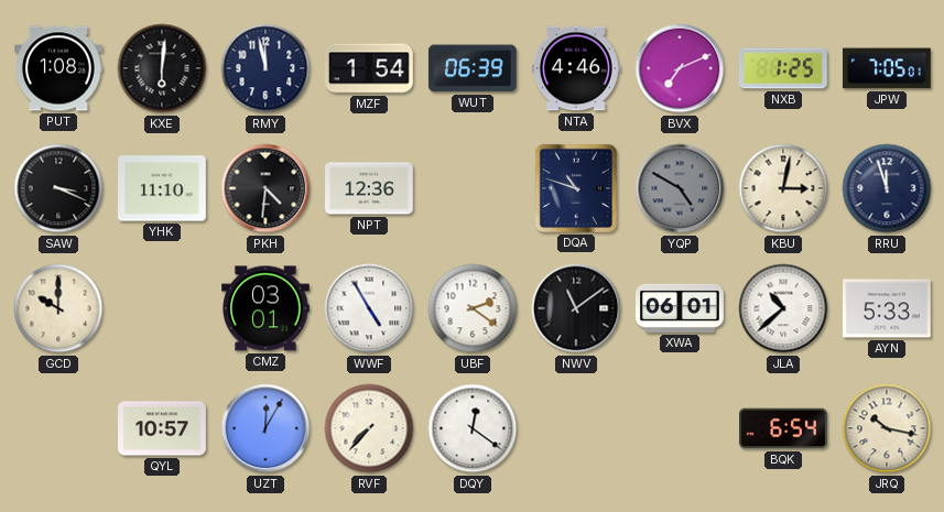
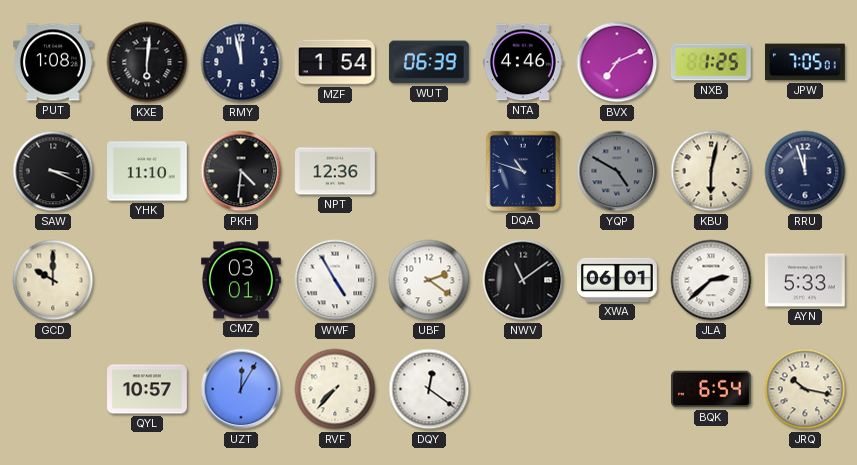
KBU: 3:02 -> 6:02 (711, 171)
JLA: 10:38 -> 2:38 (711, 280)
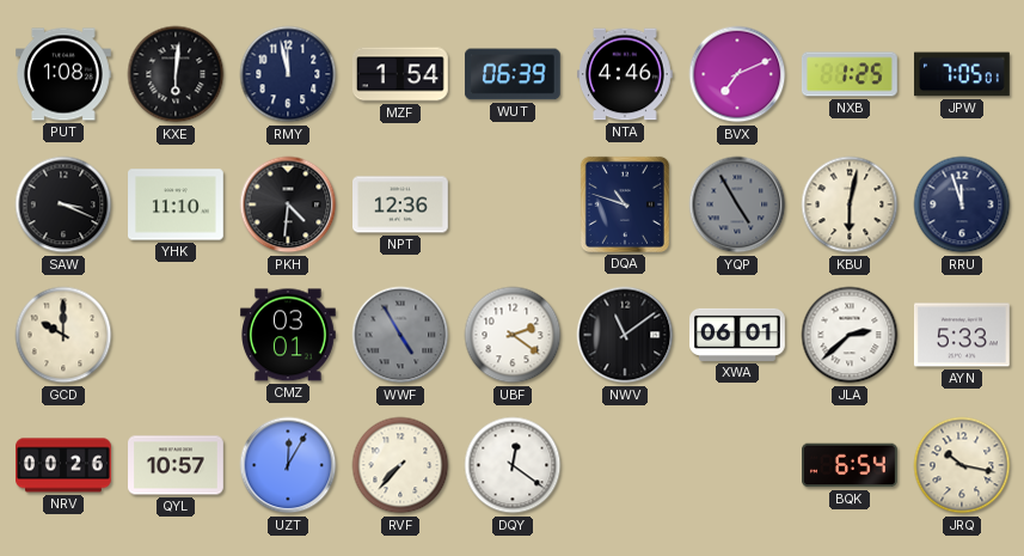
YQP: 4:50 -> 4:55 (737, 204)
WWF dial: white -> grey (400, 335)
NRV: none -> 00:26 (65, 465)
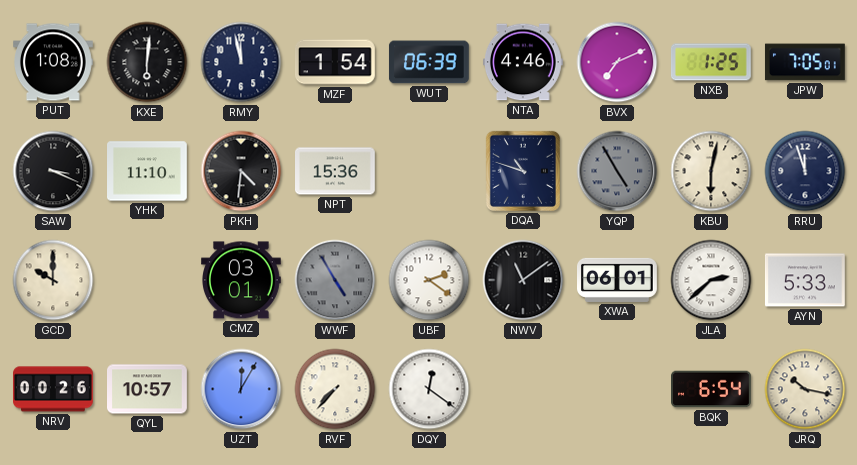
NPT: 12:36 -> 15:36 (336, 171)
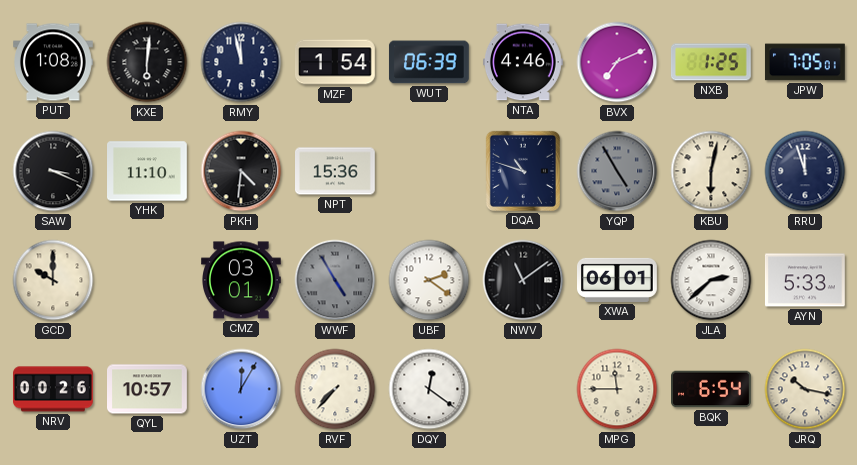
MPG: none -> 11:45 (617, 389)
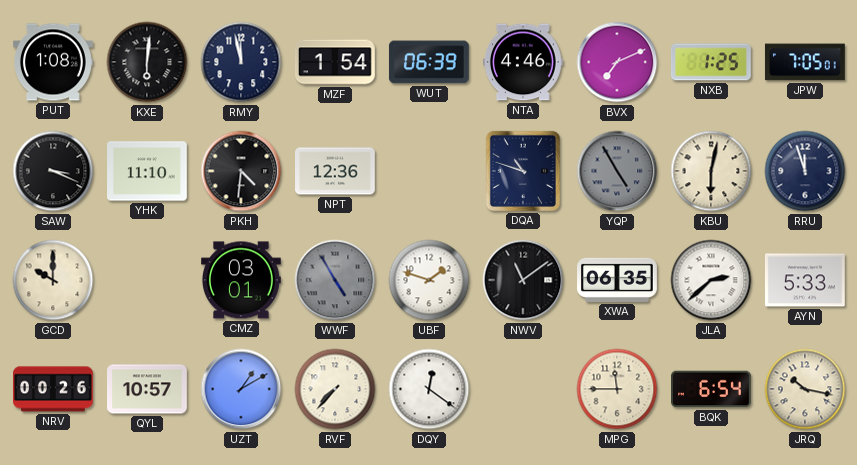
NPT: 15:36 -> 12:36 (336, 171)
UBF: 2:21 -> 1:48 (429, 280)
XWA: 06:01 -> 06:35 (618, 280)
UZT: 12:05 -> 1:10 (241, 389)
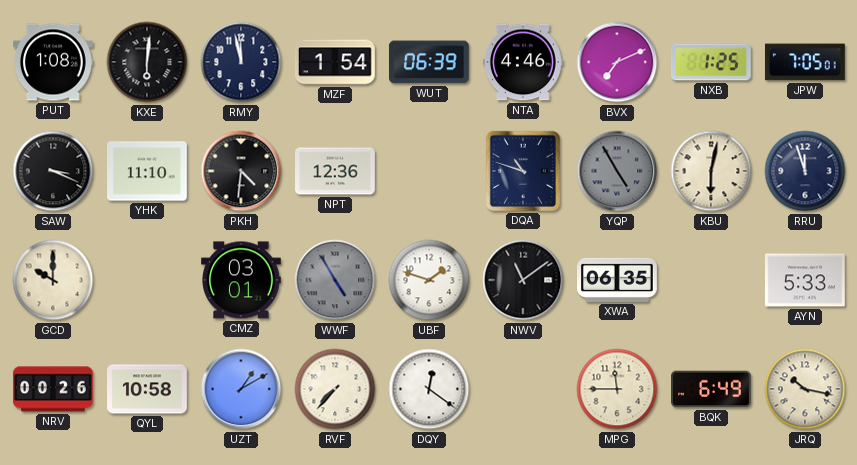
JLA: 2:38 -> none (711, 280)
QYL: 10:57 -> 10:58 (148, 389)
BQK: 6:54 -> 6:49 (712, 389)
